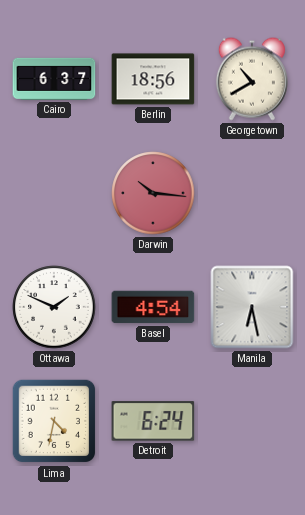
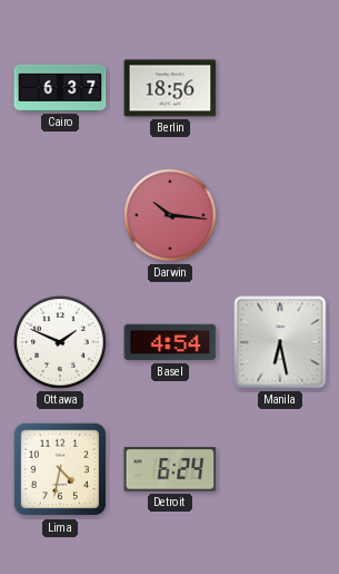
Georgetown: 10:40 -> none (252, 79)
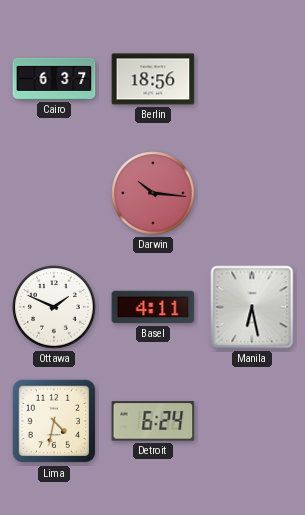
Basel: 4:54 -> 4:11 (153, 307)
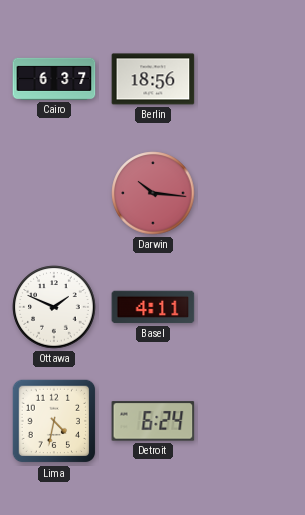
Manila: 6:28 -> none (252, 307)
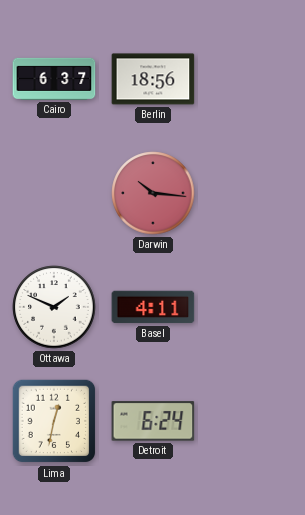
Lima: 4:32 -> 12:32 (54, 421)
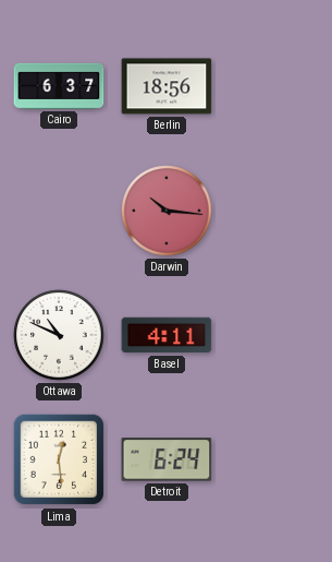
Ottawa: 1:49 -> 10:49 (59, 335)
Lima: 12:32 -> 12:29 (59, 459)
